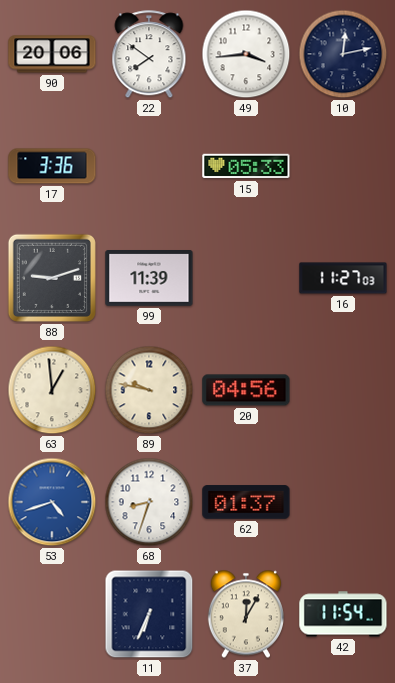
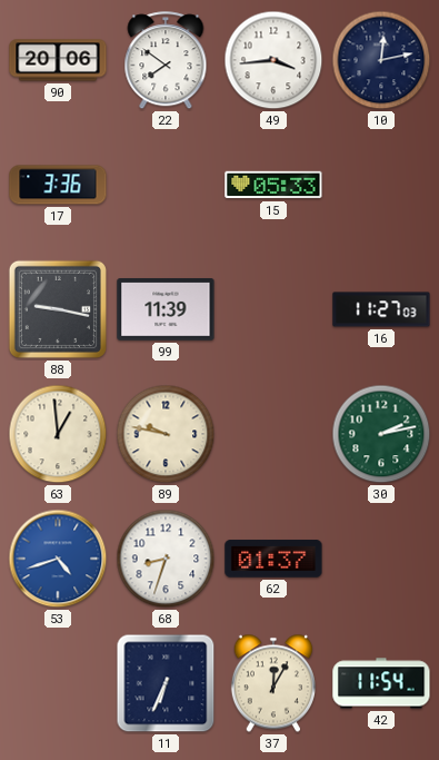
88: 9:12 -> 9:17 (58, 309)
20: 04:56 -> none (246, 390)
30: none -> 2:13 (381, 434)
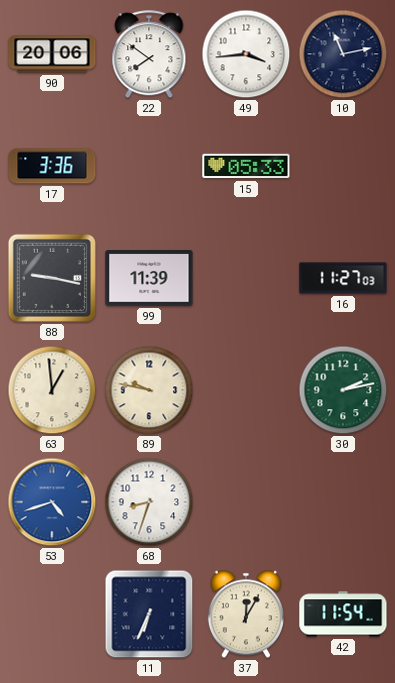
10: 12:13 -> 11:13 (343, 54)
62: 01:37 -> none (273, 559)
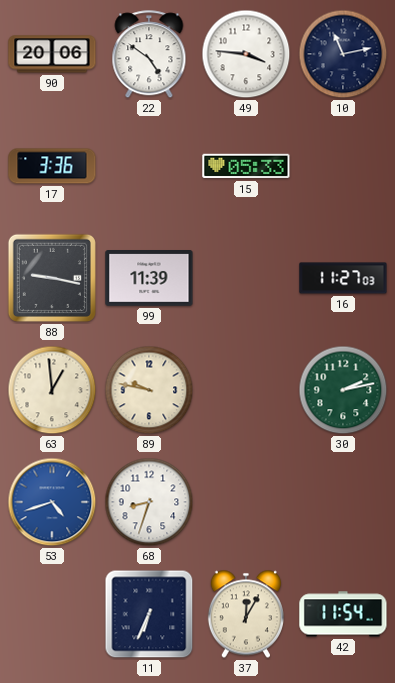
22: 7:51 -> 4:51 (149, 55)
49: 3:44 -> 3:46 (246, 54)
